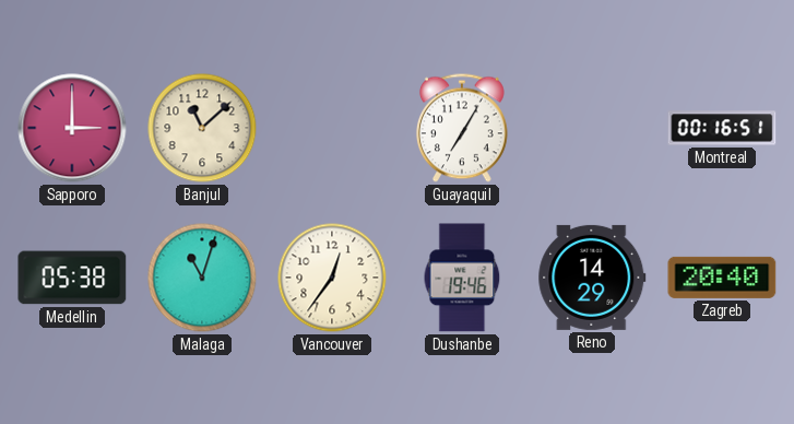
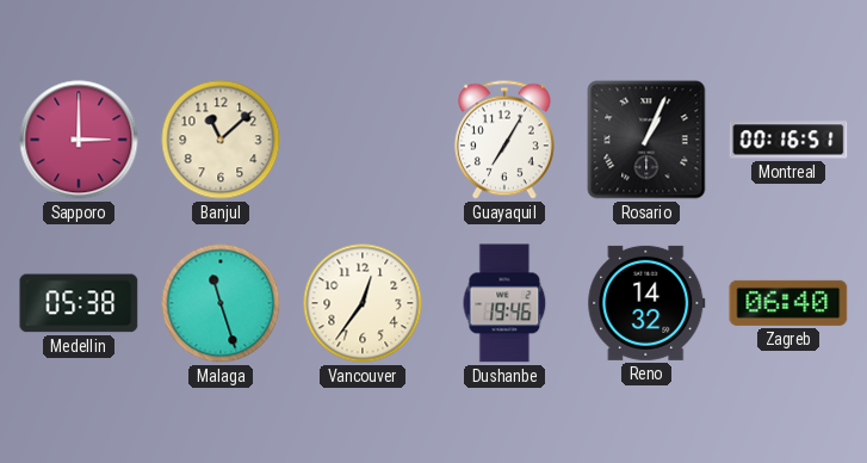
Rosario: none -> 1:04 (646, 140)
Malaga: 11:03 -> 11:27 (221, 303)
Reno: 14:29 -> 14:32 (646, 303)
Zagreb: 20:40 -> 06:40 (788, 303)
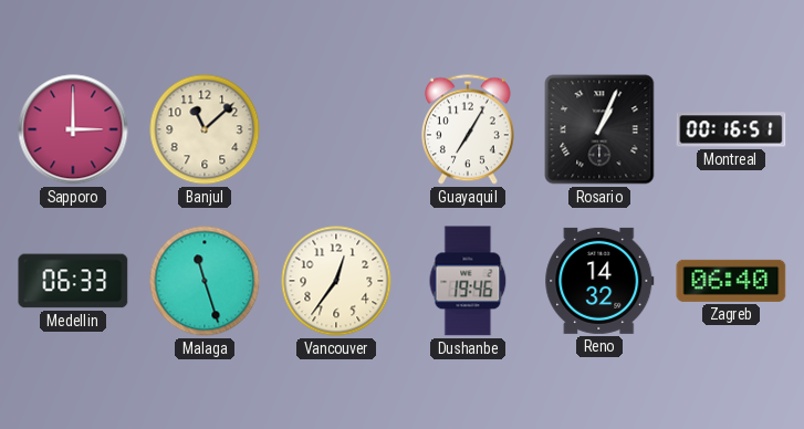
Medellin: 05:38 -> 06:33 (73, 281)
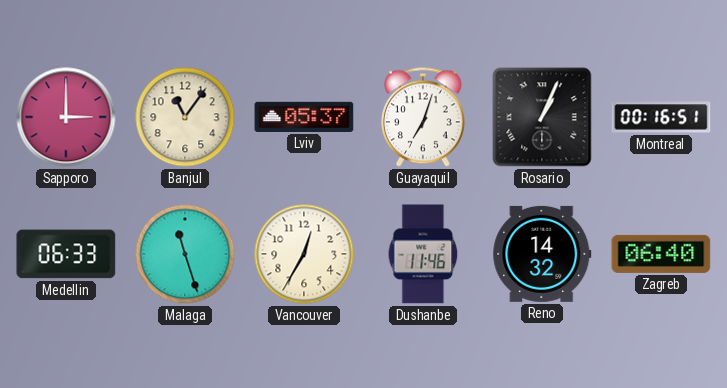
Banjul: 11:08 -> 11:06 (185, 117)
Lviv: none -> 05:37 (304, 117)
Guayaquil: 7:05 -> 7:03 (423, 117)
Vancouver: 12:36 -> 12:35 (304, 254)
Dushanbe: 19:46 -> 11:46 (423, 254)
